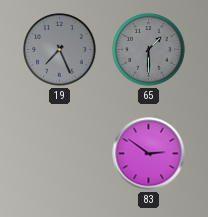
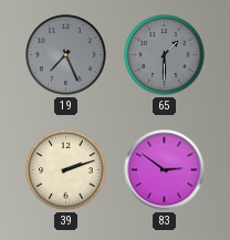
39: none -> 2:12 (66, 170)
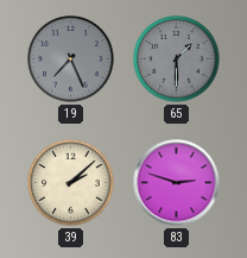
39: 2:12 -> 2:08 (71, 183)
83: 2:51 -> 2:48 (177, 183)
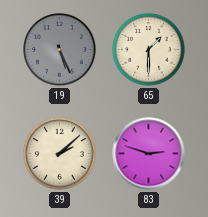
19: 7:26 -> 5:26 (60, 50)
65 dial: grey -> cream (149, 50)
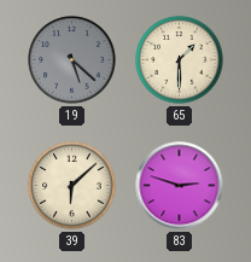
19: 5:26 -> 5:22 (72, 60)
39: 2:08 -> 6:08 (72, 186)
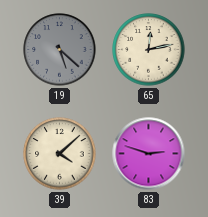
65: 1:30 -> 12:13 (149, 50)
39: 6:08 -> 4:08 (60, 154)
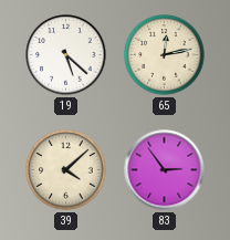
19 dial: grey -> white (66, 55)
83: 2:48 -> 2:54 (165, 170)
